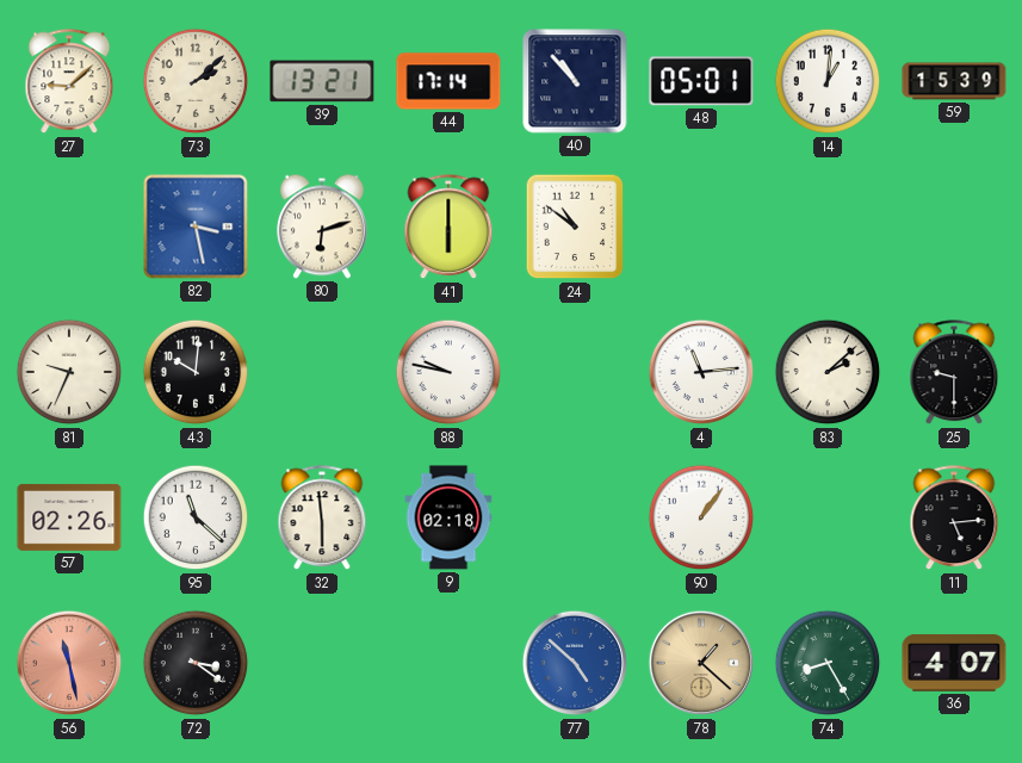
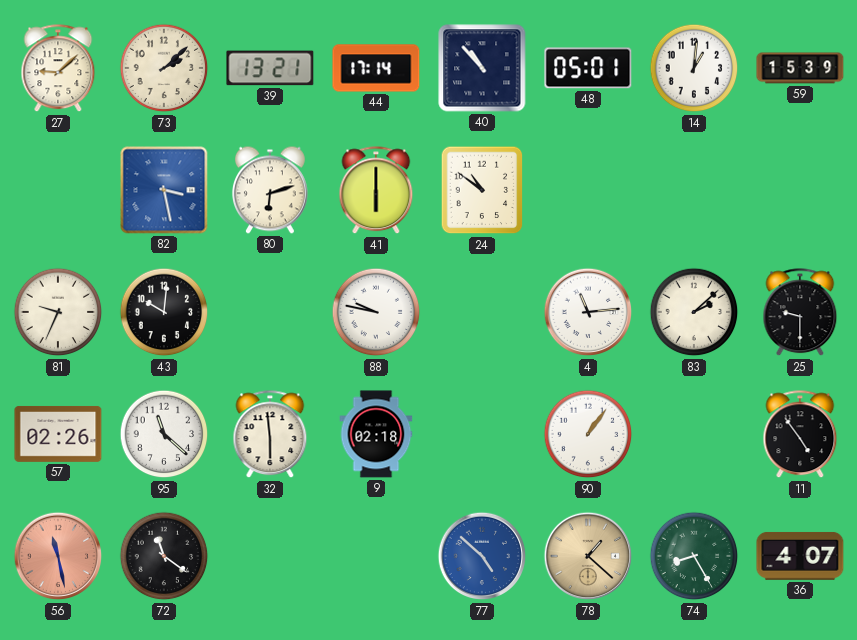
11: 5:14 -> 4:54 (800, 435)
72: 3:21 -> 11:21 (164, 556)
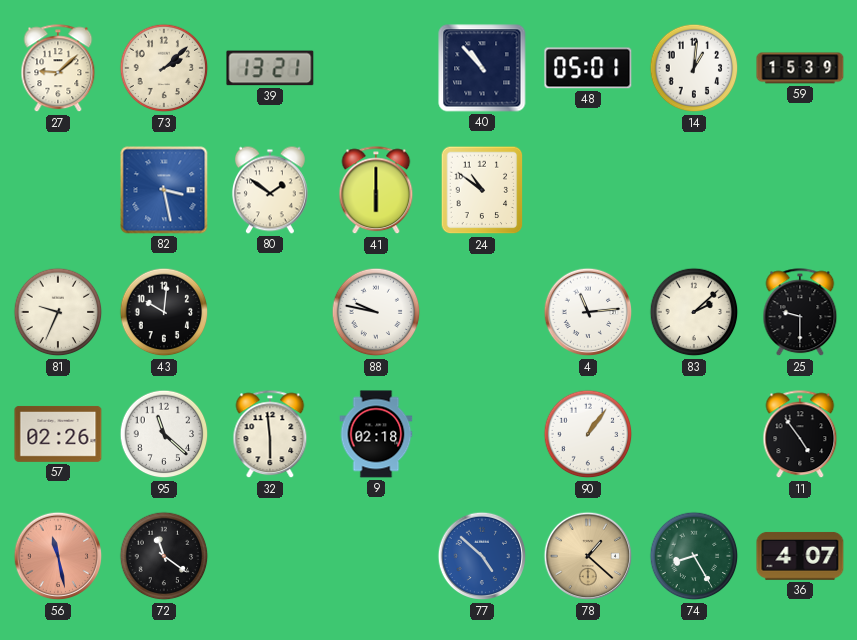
44: 17:14 -> none (376, 68)
80: 6:12 -> 1:51 (270, 190)
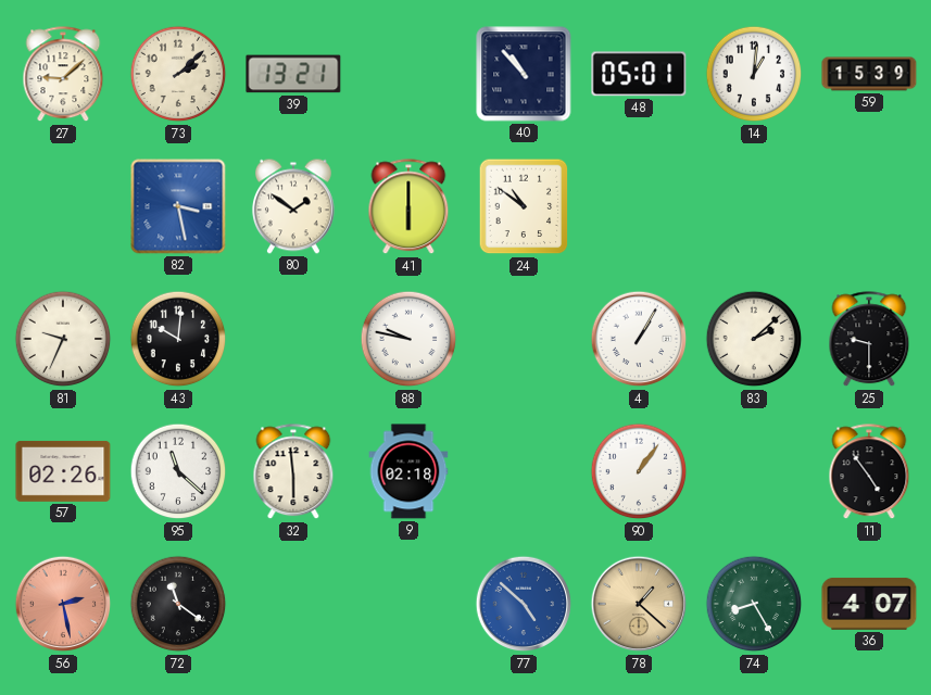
4: 11:14 -> 1:05 (639, 339)
56: 11:28 -> 2:28 (63, 604)
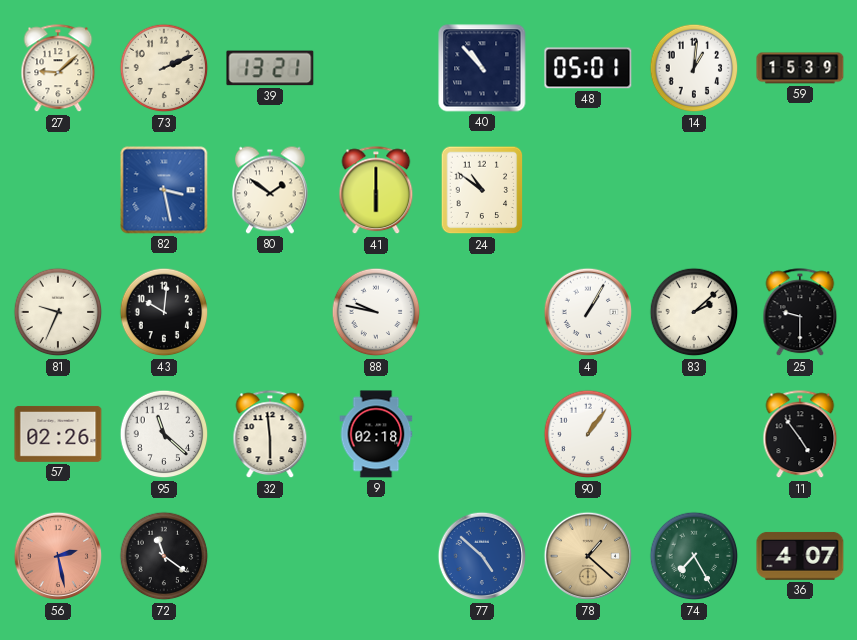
73: 2:08 -> 2:11 (164, 68)
74: 8:25 -> 7:25 (694, 556)
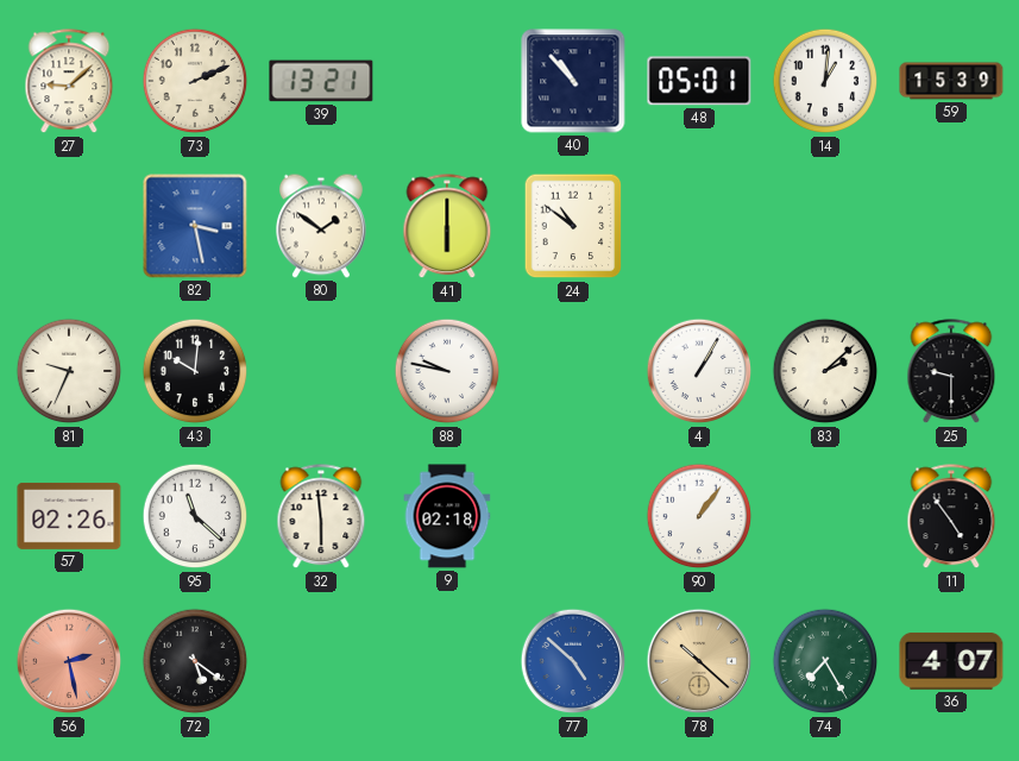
72: 11:21 -> 5:21 (195, 661)
78: 1:22 -> 10:22 (699, 661)
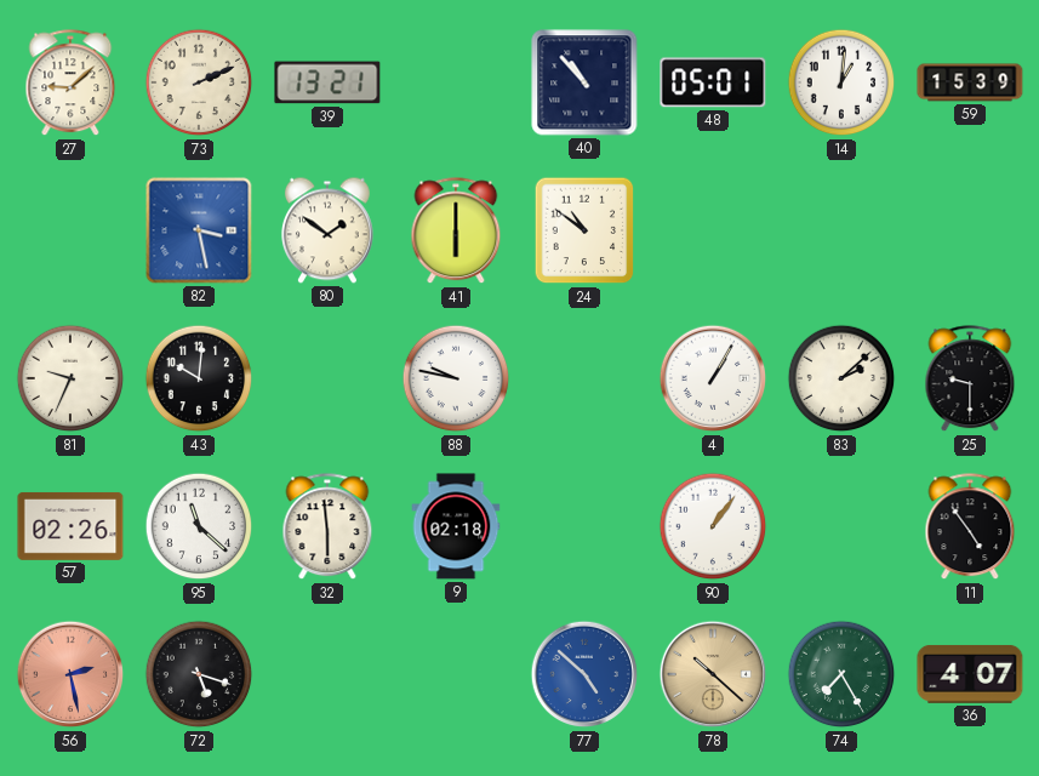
72: 5:21 -> 5:18 (199, 674)
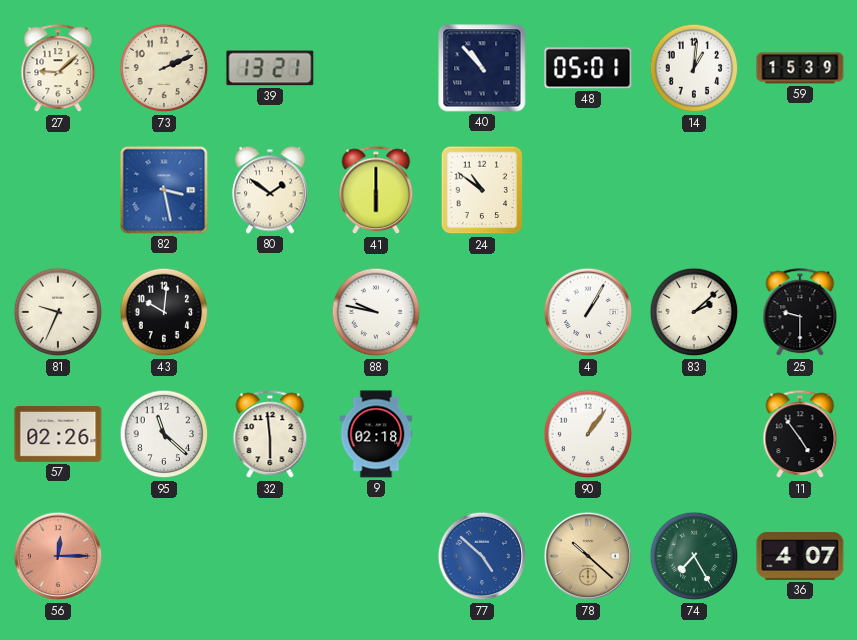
56: 2:28 -> 12:15 (58, 556)
72: 5:18 -> none (199, 674)
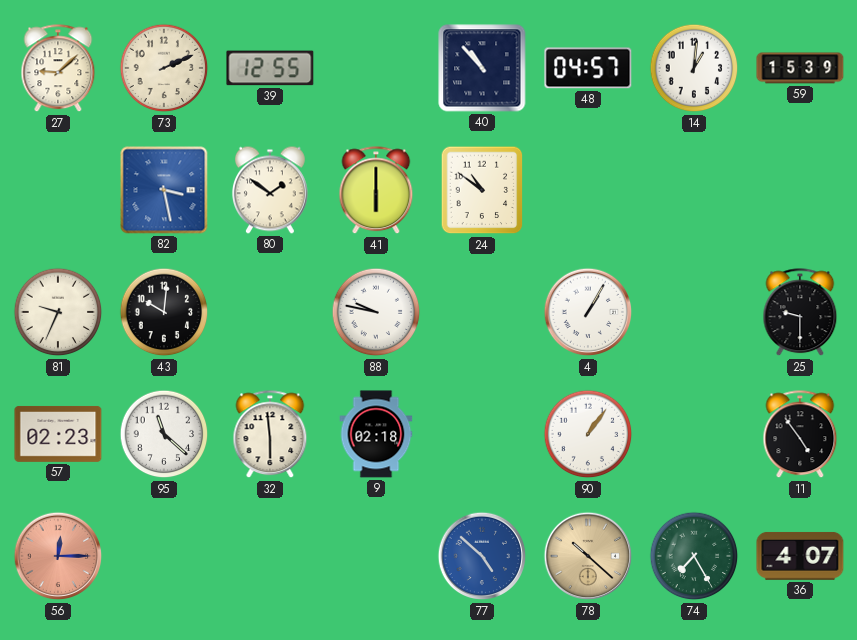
39: 13:21 -> 12:55 (270, 68)
48: 05:01 -> 04:57 (588, 68)
83: 2:08 -> none (694, 312)
57: 02:26 -> 02:23 (58, 434)
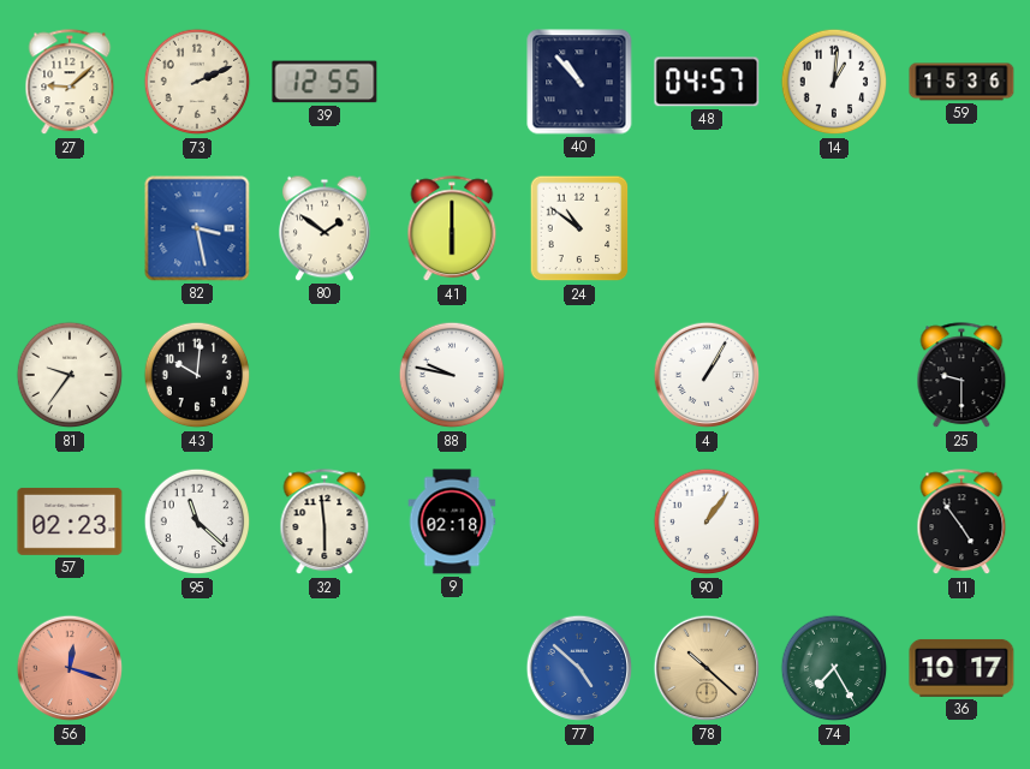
59: 15:39 -> 15:36 (961, 82)
81: 9:34 -> 9:36 (70, 375)
56: 12:15 -> 12:18 (70, 668)
36: 4:07 -> 10:17 (961, 668)
